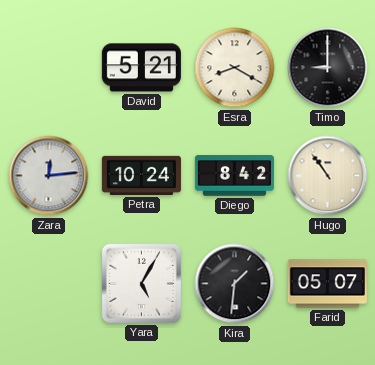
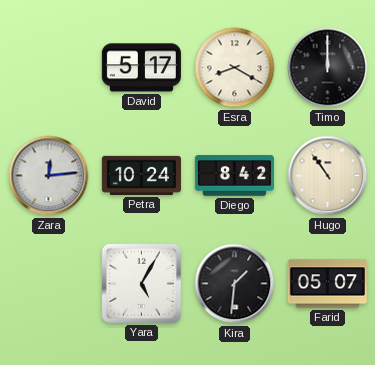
David: 5:21 -> 5:17 (141, 68)
Timo: 9:00 -> 12:00 (328, 68)
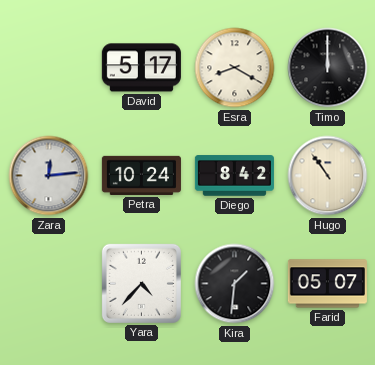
Yara: 5:05 -> 4:37 (141, 283)
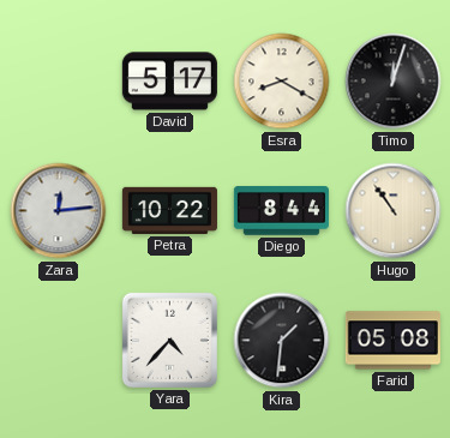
Timo: 12:00 -> 12:03 (394, 82)
Petra: 10:24 -> 10:22 (169, 210)
Diego: 8:42 -> 8:44 (281, 211)
Farid: 05:07 -> 05:08 (392, 341)
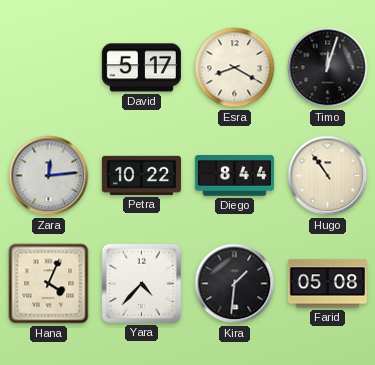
Hana: none -> 4:04 (49, 284)
